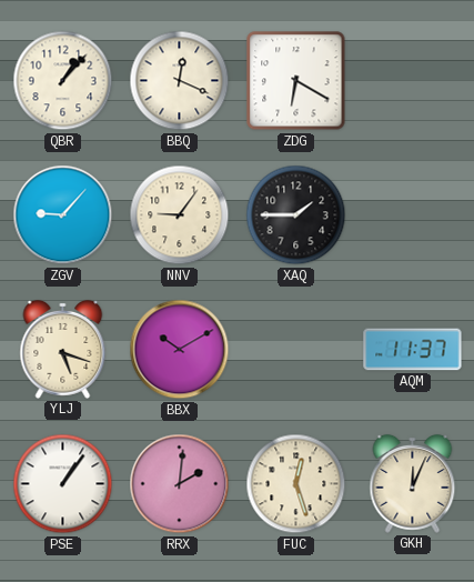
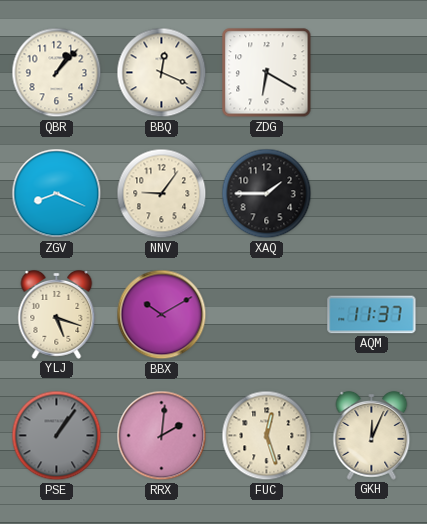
ZGV: 9:07 -> 8:19 (57, 194)
PSE dial: white -> grey (57, 436)
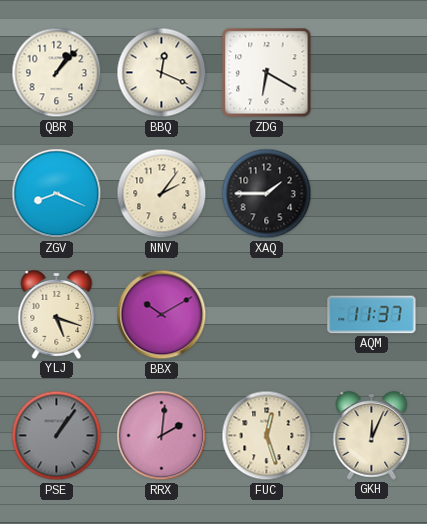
NNV: 9:06 -> 2:06 (162, 194)
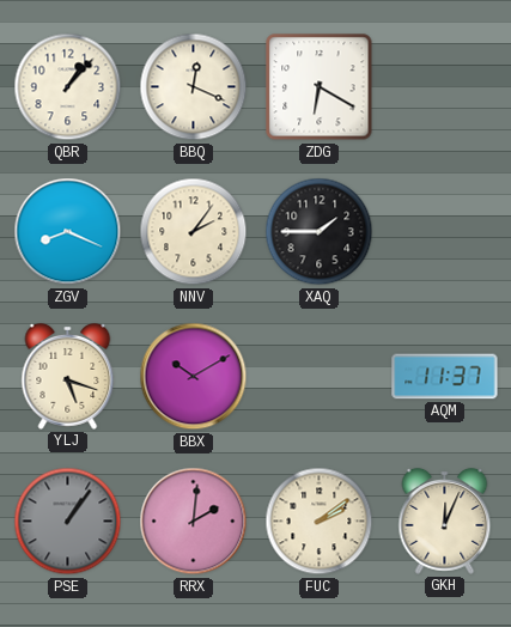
FUC: 12:27 -> 2:09 (320, 522)
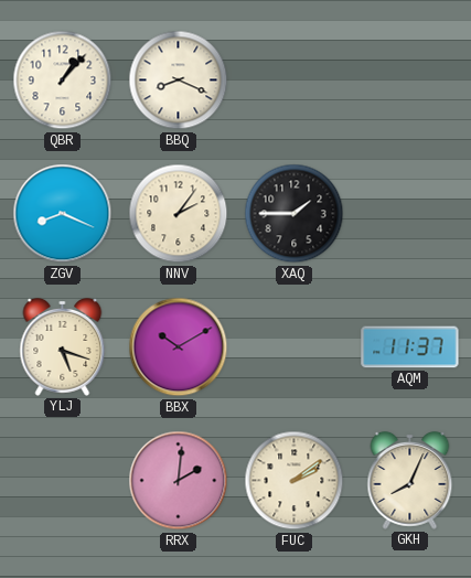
BBQ: 12:19 -> 8:19 (179, 81)
ZDG: 6:20 -> none (320, 87)
PSE: 1:06 -> none (68, 522)
GKH: 12:04 -> 8:04 (410, 480)
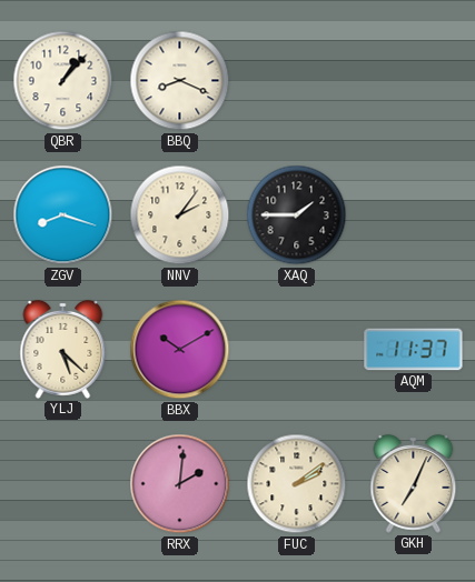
ZGV: 8:19 -> 8:18 (63, 215)
YLJ: 5:18 -> 5:22 (63, 349)
GKH: 8:04 -> 7:04 (414, 483)
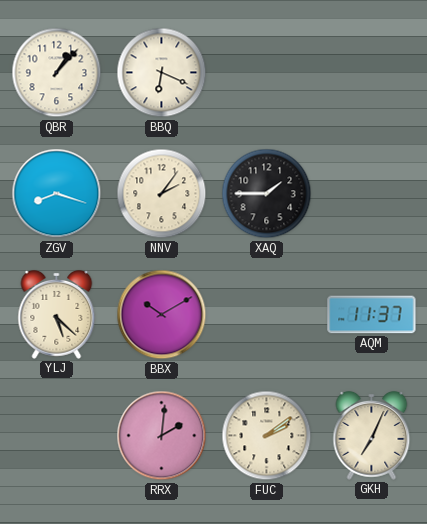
BBQ: 8:19 -> 6:19 (162, 73)
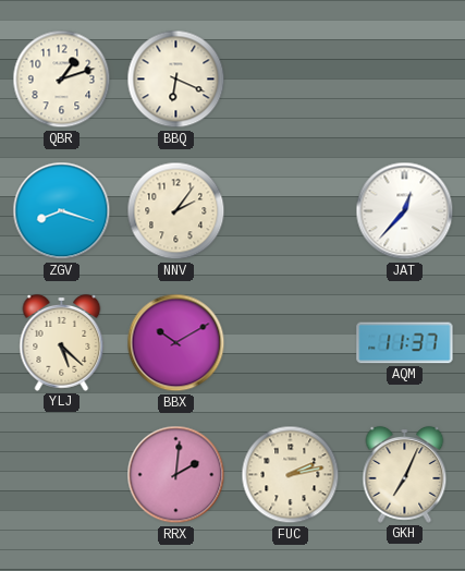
QBR: 1:07 -> 1:12 (62, 80)
XAQ: 1:45 -> none (267, 194)
JAT: none -> 12:37 (405, 211)
FUC: 2:09 -> 2:13 (291, 475)
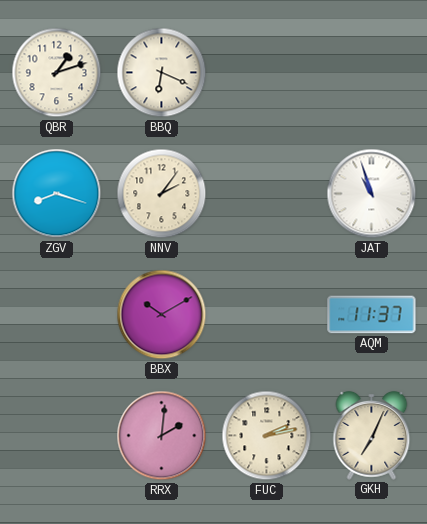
JAT: 12:37 -> 10:57 (372, 194)
YLJ: 5:22 -> none (62, 342)
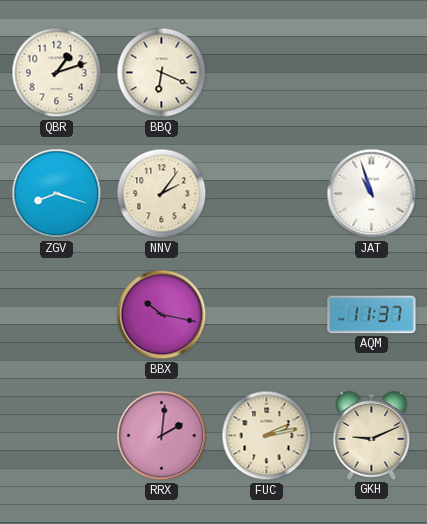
BBX: 10:10 -> 10:17 (162, 315)
GKH: 7:04 -> 9:11 (372, 435)
